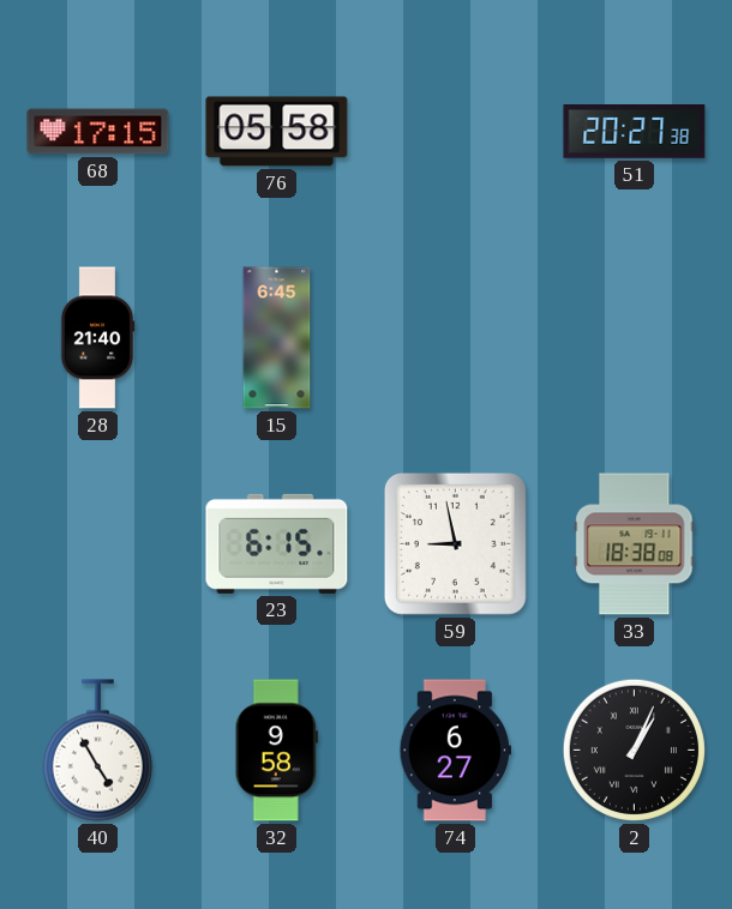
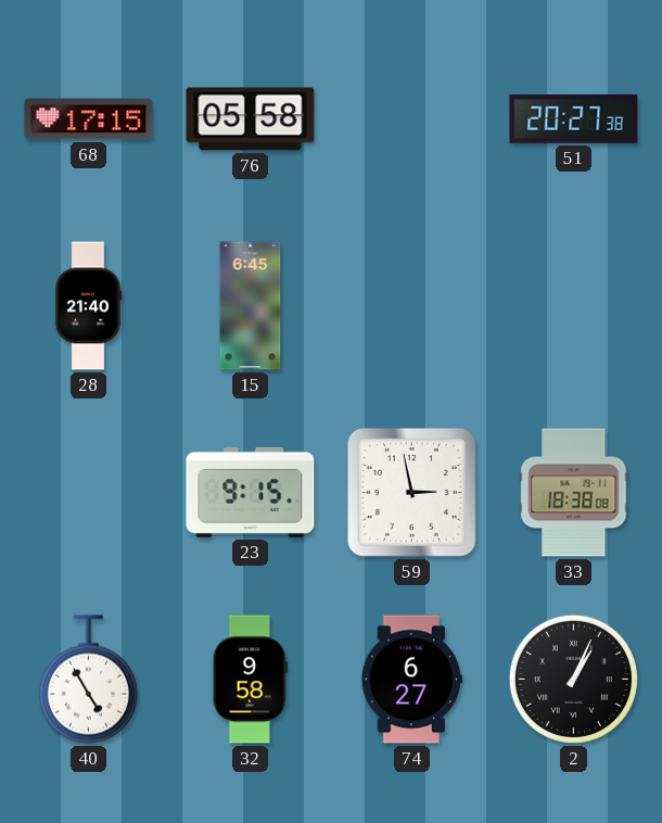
23: 6:15 -> 9:15 (251, 492)
59: 8:58 -> 2:58 (411, 492)
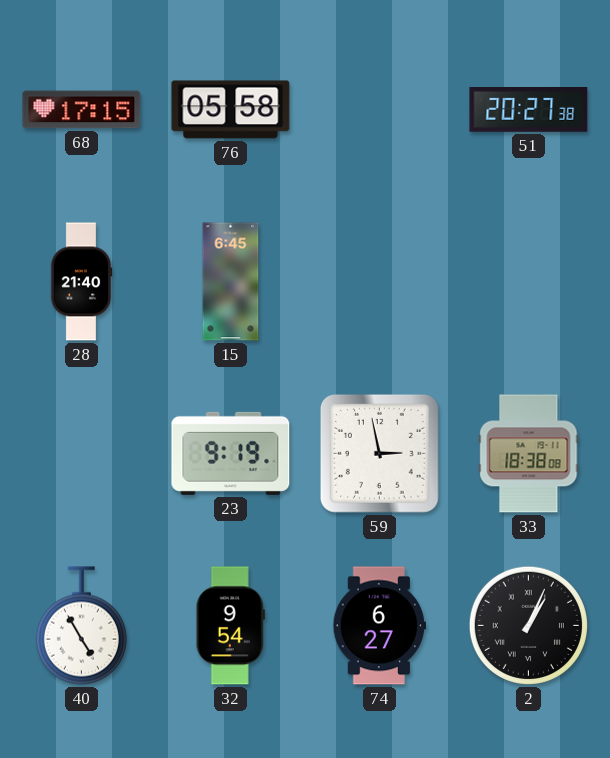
23: 9:15 -> 9:19 (231, 453)
32: 9:58 -> 9:54 (230, 626)
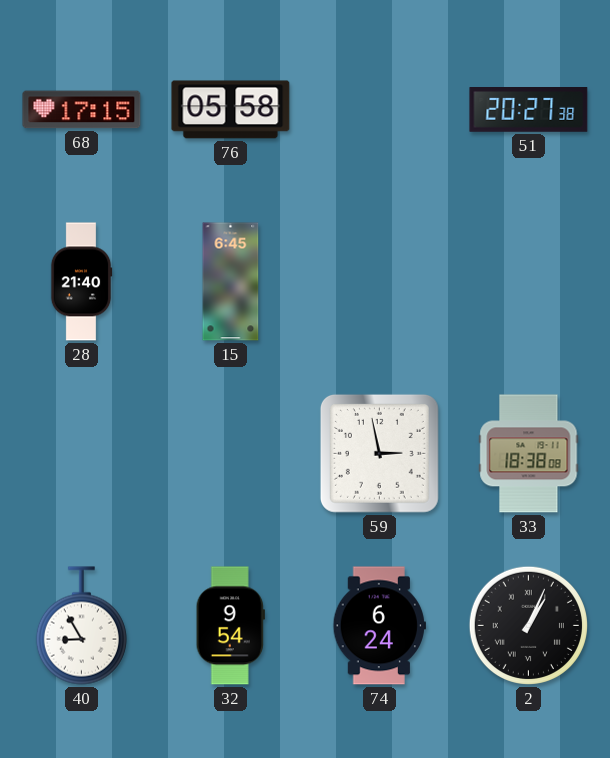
23: 9:19 -> none (231, 453)
40: 4:55 -> 8:55 (81, 626)
74: 6:27 -> 6:24 (379, 626)
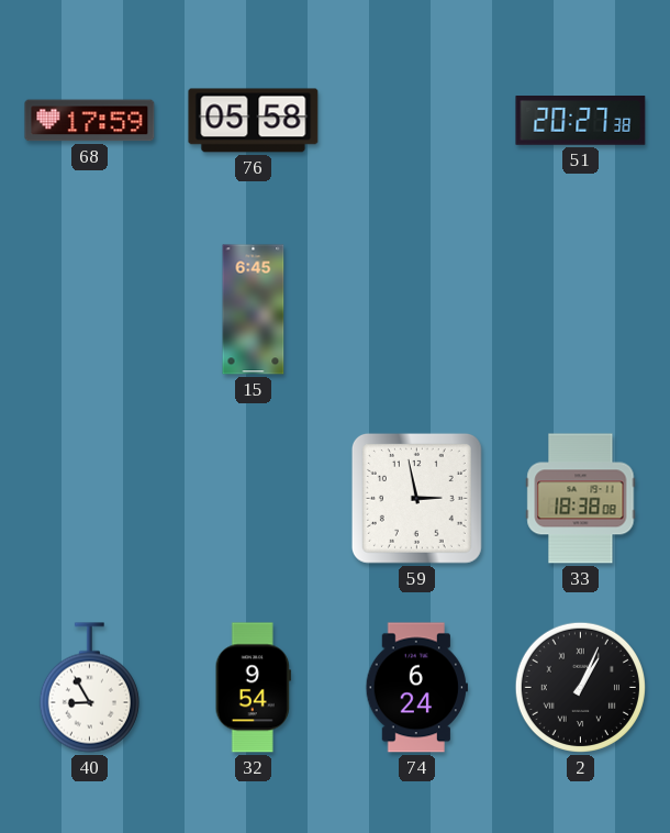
68: 17:15 -> 17:59 (90, 121)
28: 21:40 -> none (81, 282)
